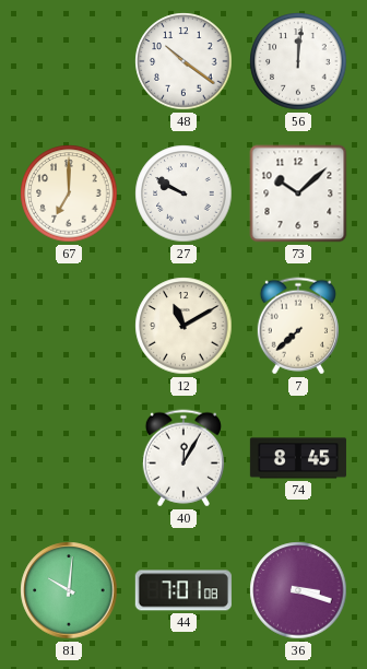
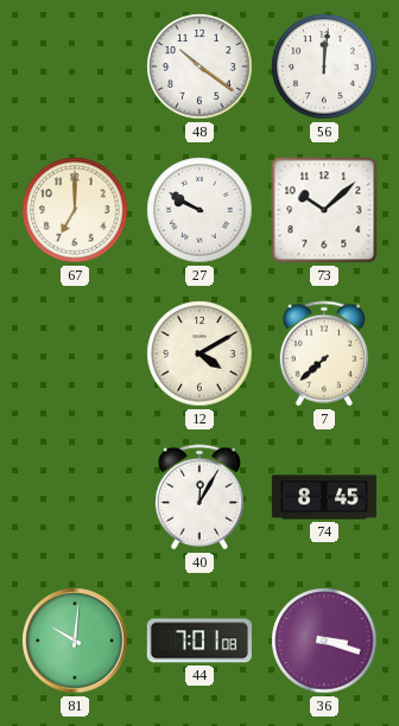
12: 11:10 -> 4:10 (199, 354)
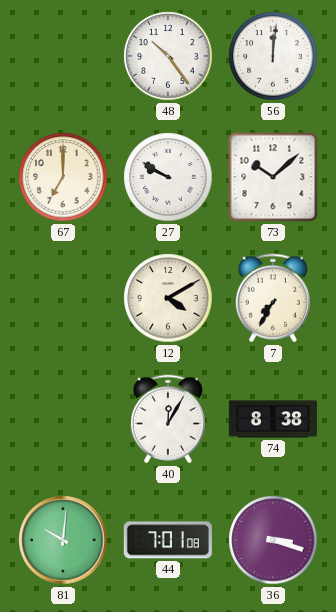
48: 10:21 -> 10:24 (168, 56)
7: 7:38 -> 7:35 (273, 298)
74: 8:45 -> 8:38 (273, 419)
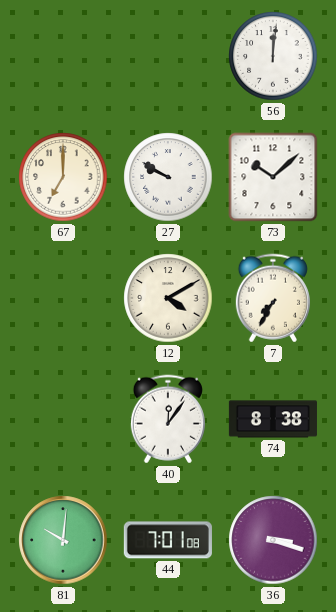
48: 10:24 -> none (168, 56)
40: 12:05 -> 12:06 (168, 419)
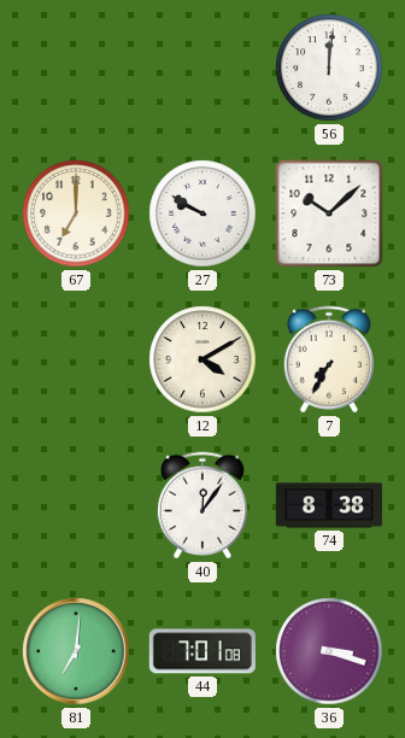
81: 10:01 -> 7:01 (76, 651)
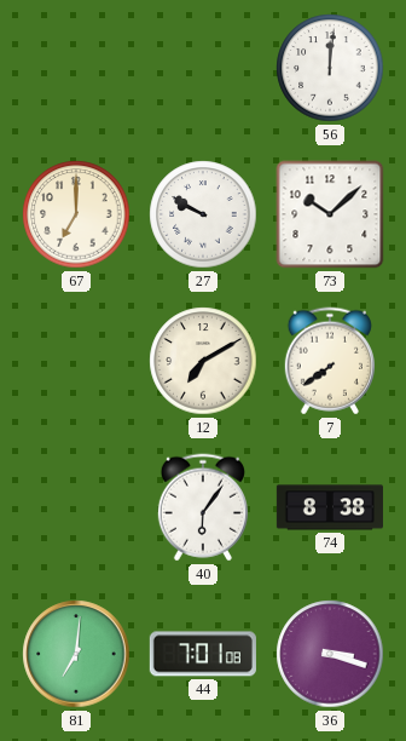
12: 4:10 -> 7:10 (203, 361)
7: 7:35 -> 7:39 (330, 361)
40: 12:06 -> 6:06 (203, 507)
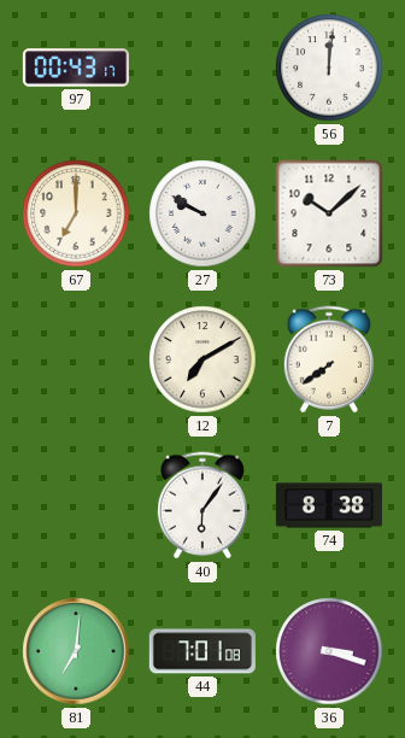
97: none -> 00:43 (76, 68)
